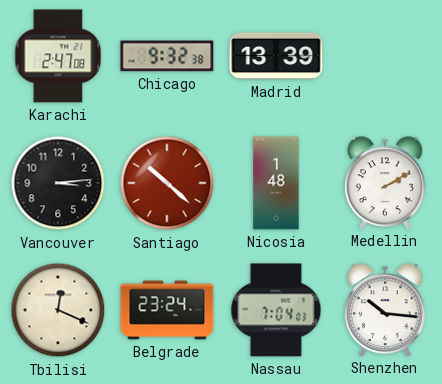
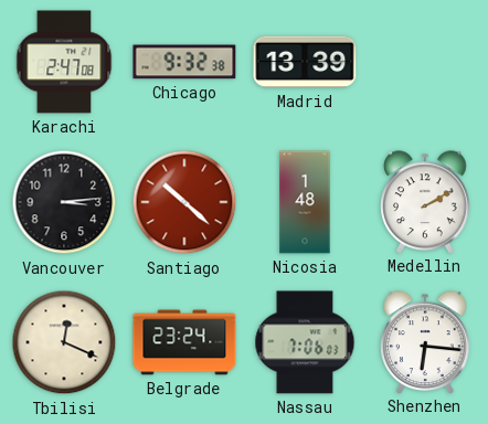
Nassau: 7:04 -> 7:06 (305, 342)
Shenzhen: 10:16 -> 6:16 (425, 342)
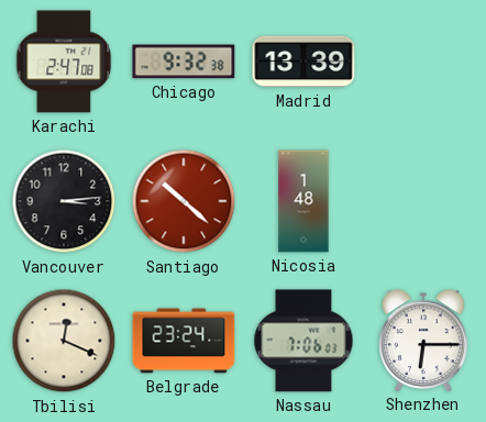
Medellin: 2:10 -> none (425, 202)
Shenzhen: 6:16 -> 6:15 (423, 341)
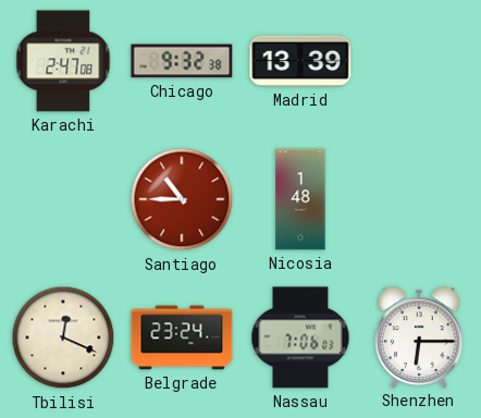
Vancouver: 3:14 -> none (64, 201)
Santiago: 10:22 -> 10:45 (182, 199)
